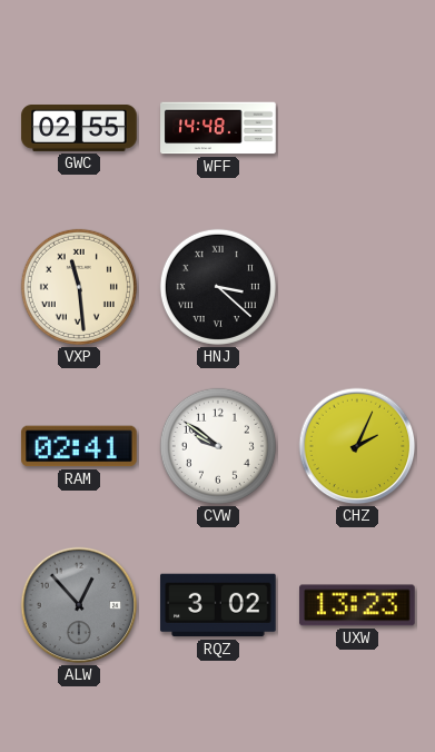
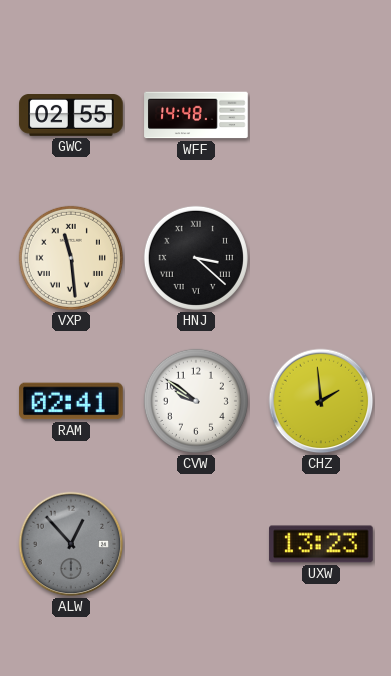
CHZ: 2:04 -> 1:59 (321, 401)
RQZ: 3:02 -> none (218, 605)
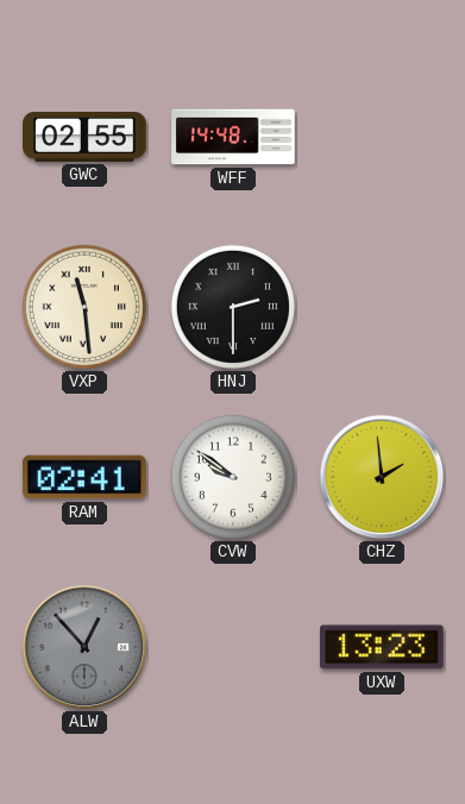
HNJ: 3:22 -> 2:30 (233, 307)
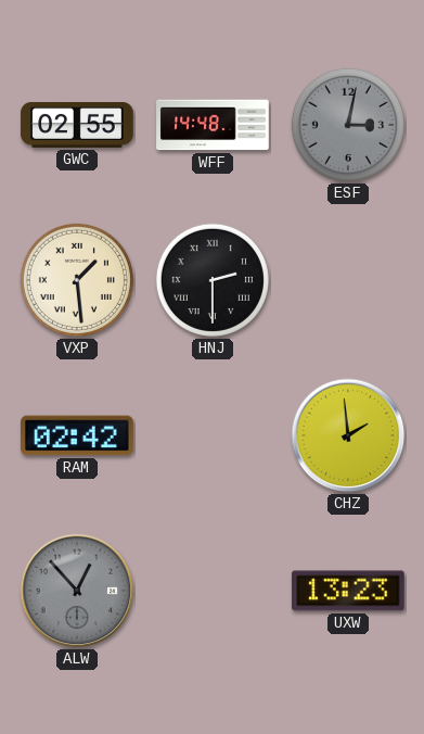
ESF: none -> 3:02 (348, 125)
VXP: 11:29 -> 1:29 (77, 280)
RAM: 02:41 -> 02:42 (77, 435)
CVW: 9:51 -> none (233, 477)
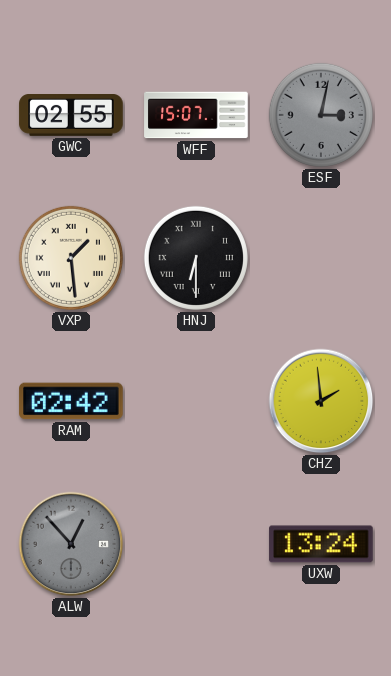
WFF: 14:48 -> 15:07 (196, 115)
HNJ: 2:30 -> 6:30 (196, 258)
UXW: 13:23 -> 13:24 (321, 544)
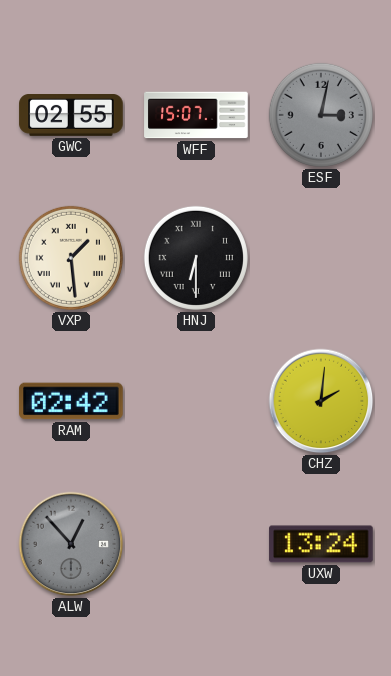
CHZ: 1:59 -> 2:01 (321, 401)
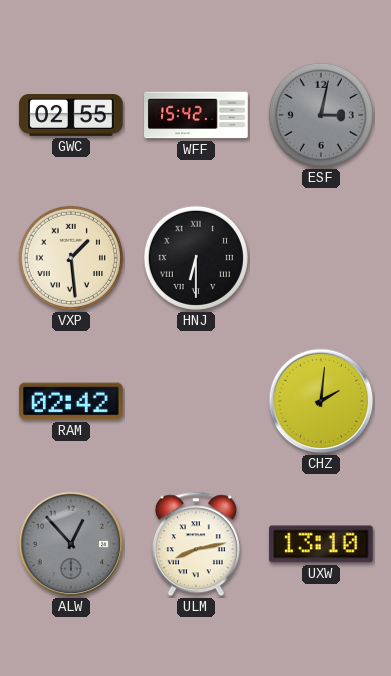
WFF: 15:07 -> 15:42 (196, 115)
ULM: none -> 8:13 (196, 544)
UXW: 13:24 -> 13:10 (321, 544)
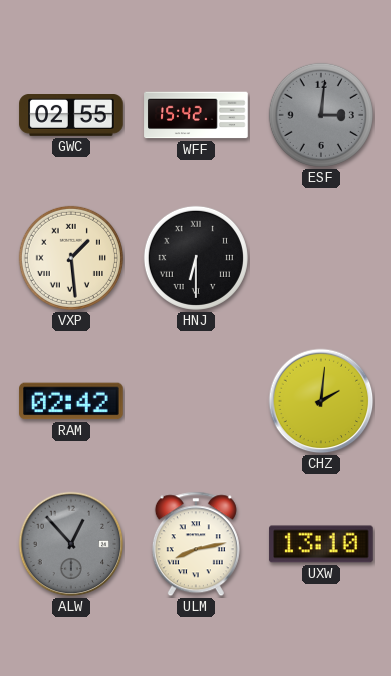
ESF: 3:02 -> 3:01 (321, 115)
